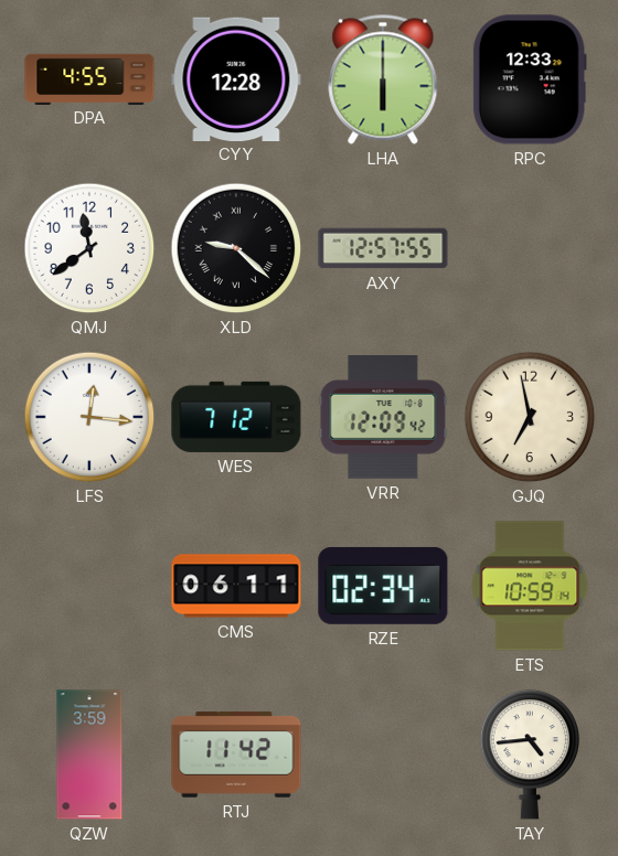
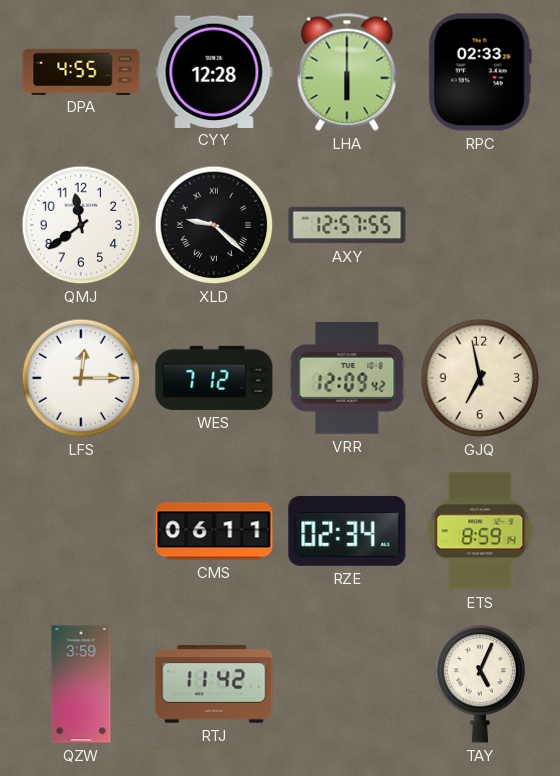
RPC: 12:33 -> 02:33 (480, 72)
LFS: 12:16 -> 12:15 (81, 378)
ETS: 10:59 -> 8:59 (480, 531)
TAY: 4:44 -> 5:04 (480, 684)
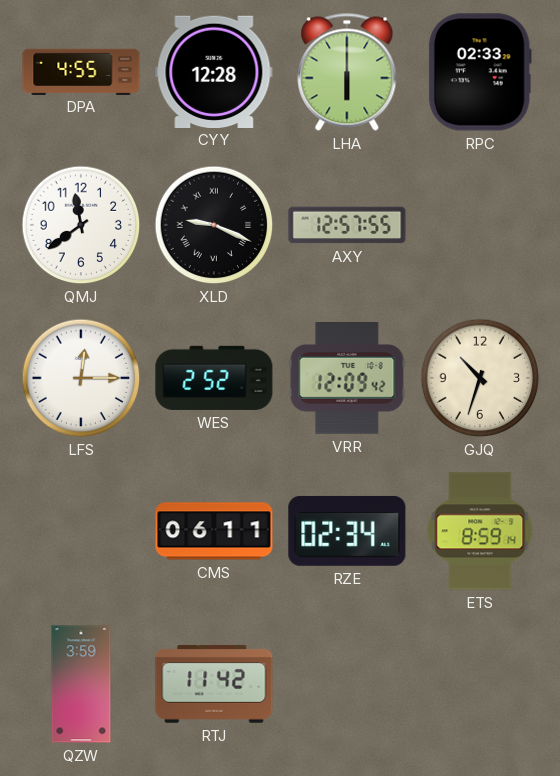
XLD: 9:22 -> 9:19 (214, 225)
WES: 7:12 -> 2:52 (214, 378)
GJQ: 6:58 -> 10:33 (480, 378)
TAY: 5:04 -> none (480, 684)
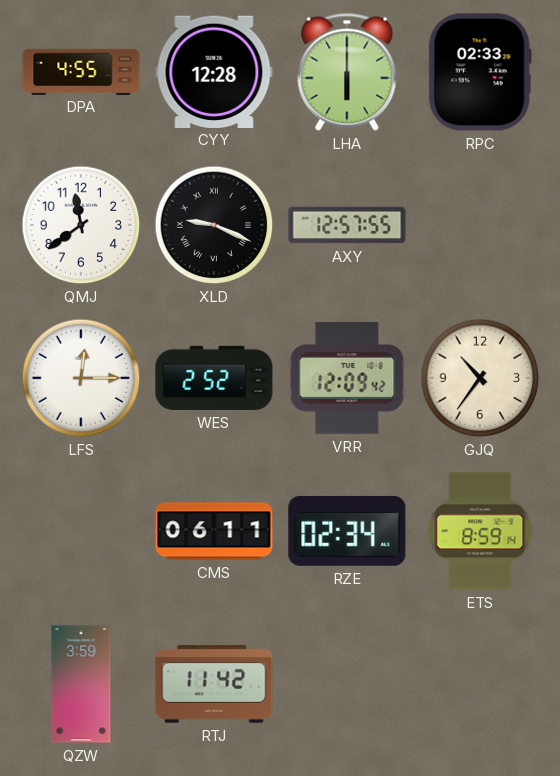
GJQ: 10:33 -> 10:36 (480, 378)
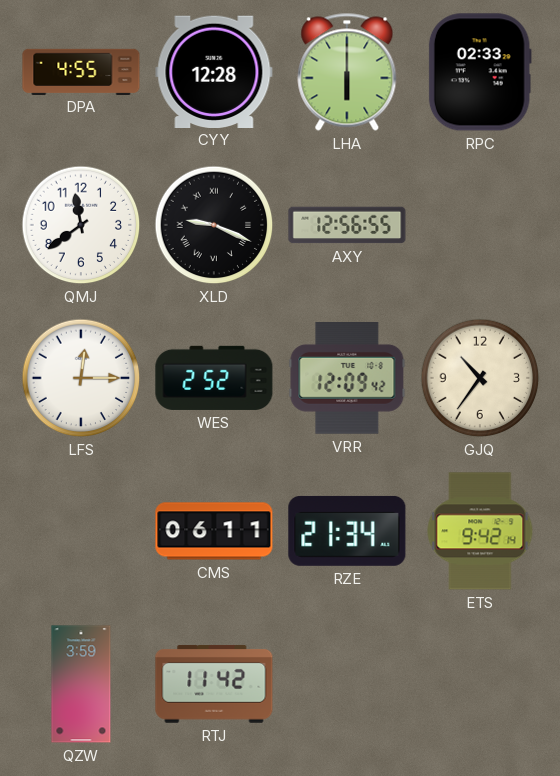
AXY: 12:57 -> 12:56 (347, 225)
RZE: 02:34 -> 21:34 (347, 531)
ETS: 8:59 -> 9:42 (480, 531)
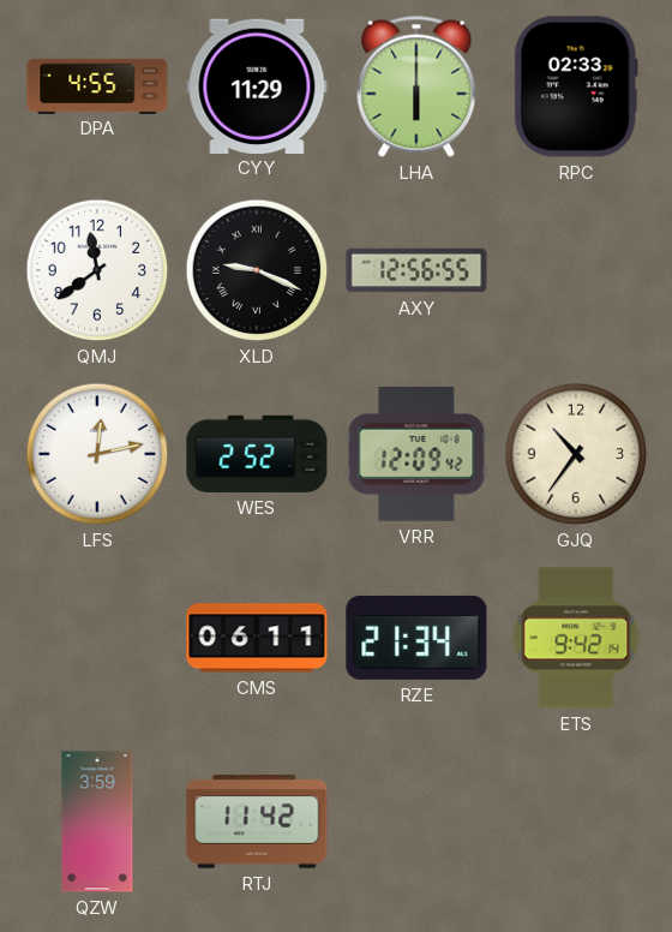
CYY: 12:28 -> 11:29 (257, 85)
LFS: 12:15 -> 12:13 (97, 454)
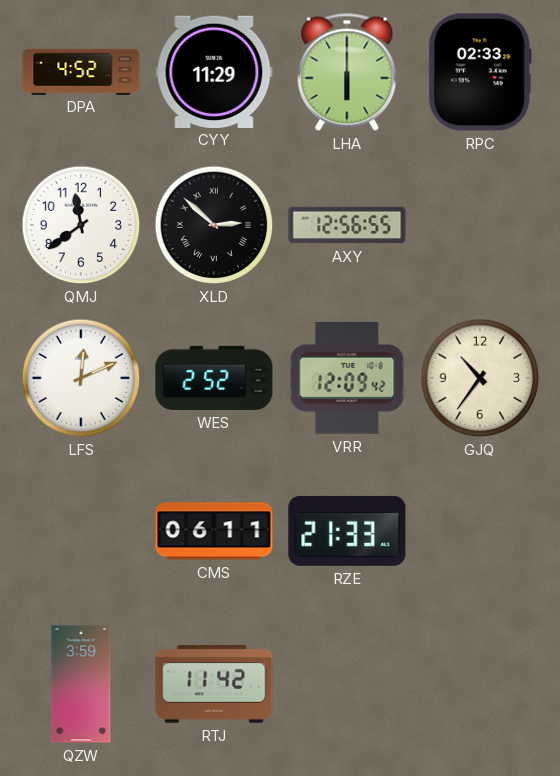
DPA: 4:55 -> 4:52 (81, 71)
XLD: 9:19 -> 2:52 (214, 225)
LFS: 12:13 -> 12:11 (81, 378)
RZE: 21:34 -> 21:33 (347, 531)
ETS: 9:42 -> none (576, 638)
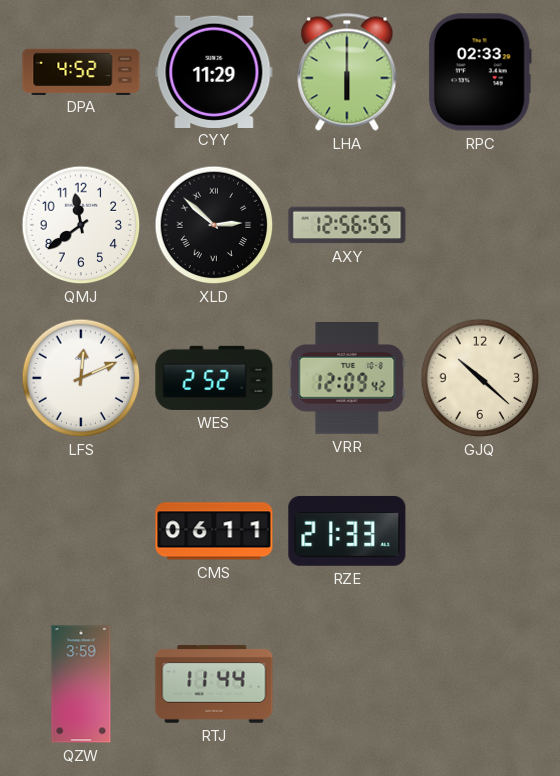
GJQ: 10:36 -> 10:22 (480, 378)
RTJ: 11:42 -> 11:44 (214, 684)
